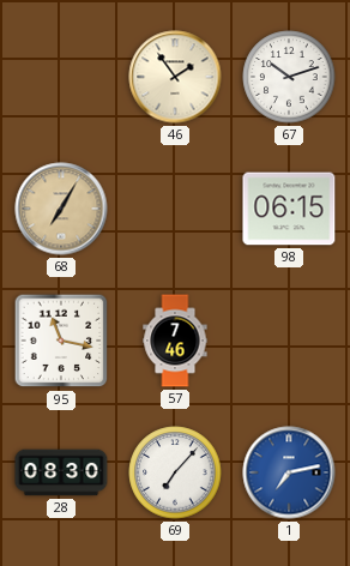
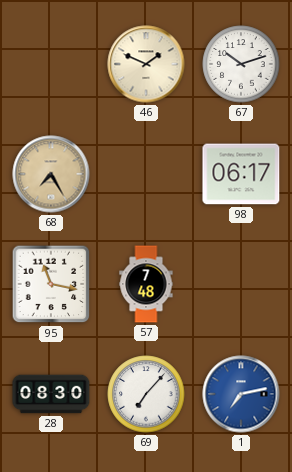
46: 1:54 -> 1:49 (146, 64)
68: 7:05 -> 7:25 (51, 174)
98: 06:15 -> 06:17 (241, 174)
57: 7:46 -> 7:48 (146, 284)
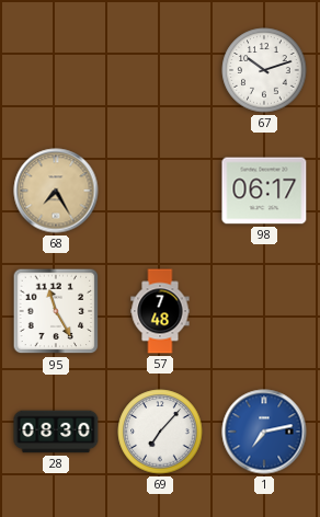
46: 1:49 -> none (146, 64)
95: 11:17 -> 11:25 (56, 311)
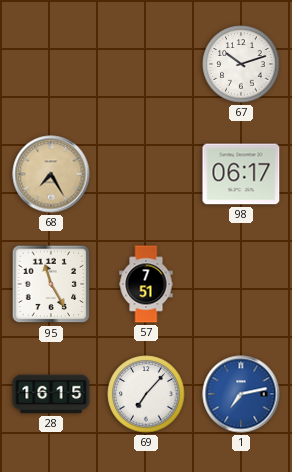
57: 7:48 -> 7:51 (146, 284)
28: 08:30 -> 16:15 (51, 394)
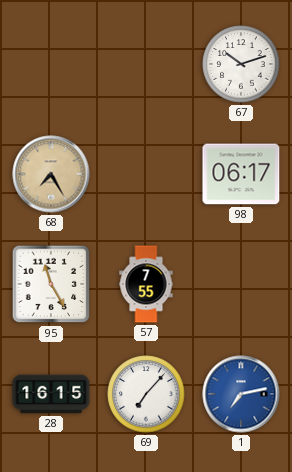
57: 7:51 -> 7:55 (146, 284)
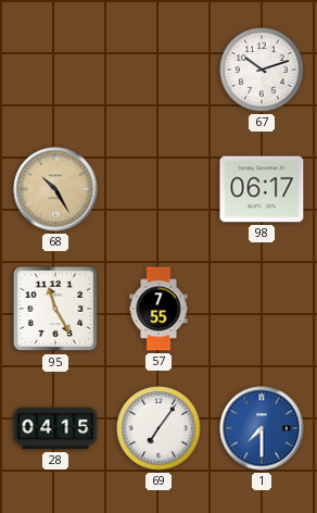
68: 7:25 -> 10:25 (55, 189)
28: 16:15 -> 04:15 (55, 428)
69: 7:07 -> 7:06 (158, 428)
1: 7:13 -> 7:30 (262, 428)
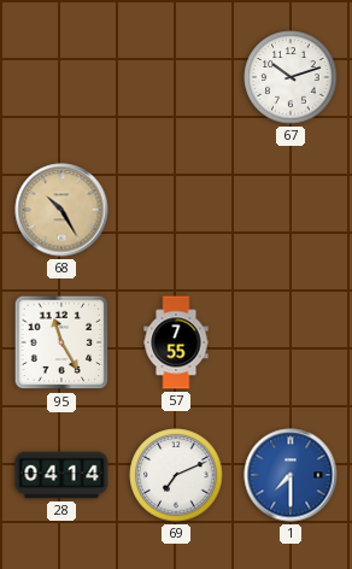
98: 06:17 -> none (262, 189)
28: 04:15 -> 04:14 (61, 475)
69: 7:06 -> 7:11 (176, 475)
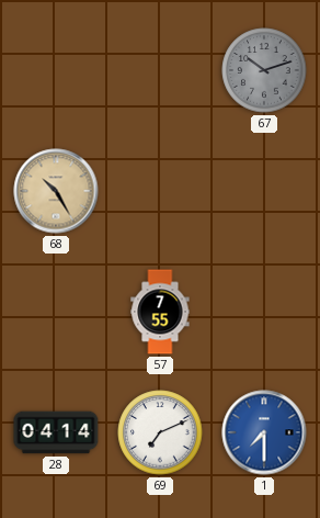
67 dial: white -> grey (264, 70)
95: 11:25 -> none (61, 342)
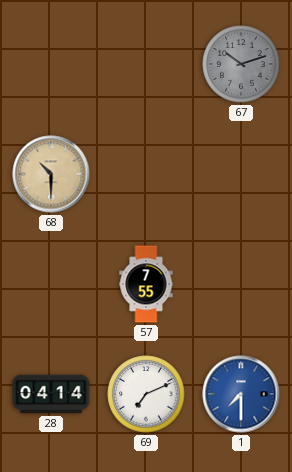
68: 10:25 -> 10:30 (51, 174)
